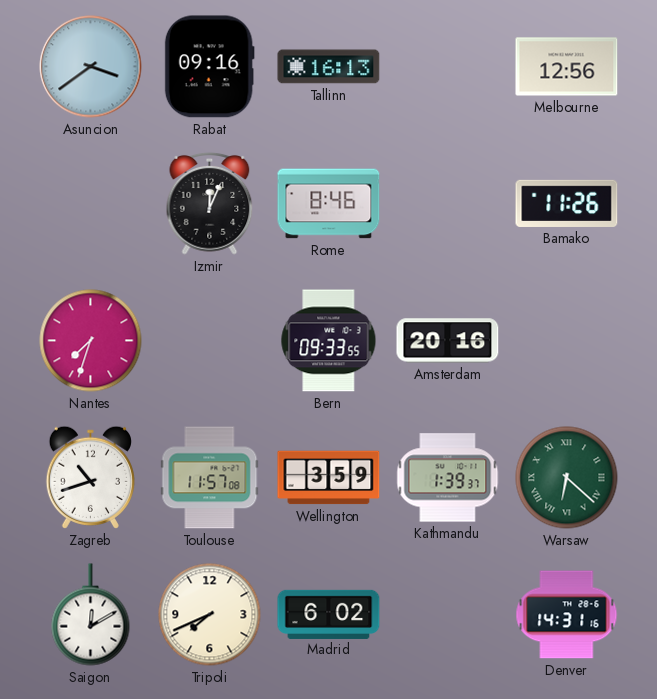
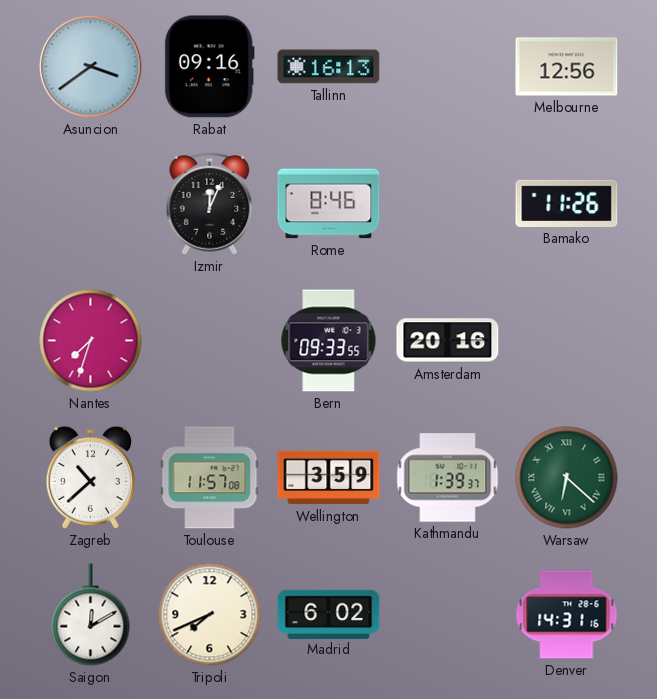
Zagreb: 10:42 -> 10:38 (90, 477)
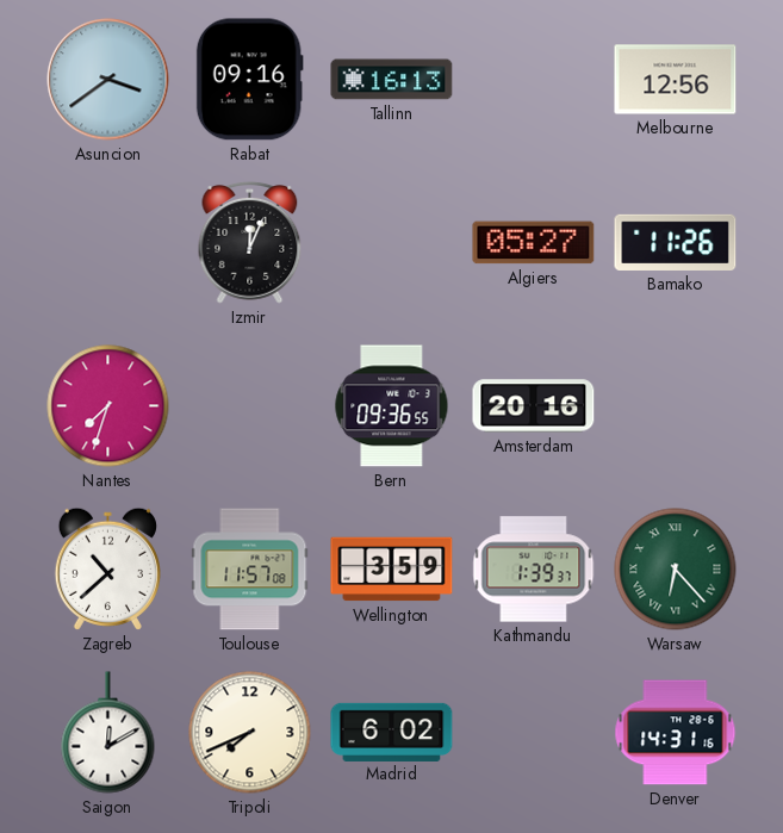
Rome: 8:46 -> none (329, 204)
Algiers: none -> 05:27 (534, 243)
Bern: 09:33 -> 09:36 (392, 406)
Warsaw: 6:22 -> 6:23 (676, 570)
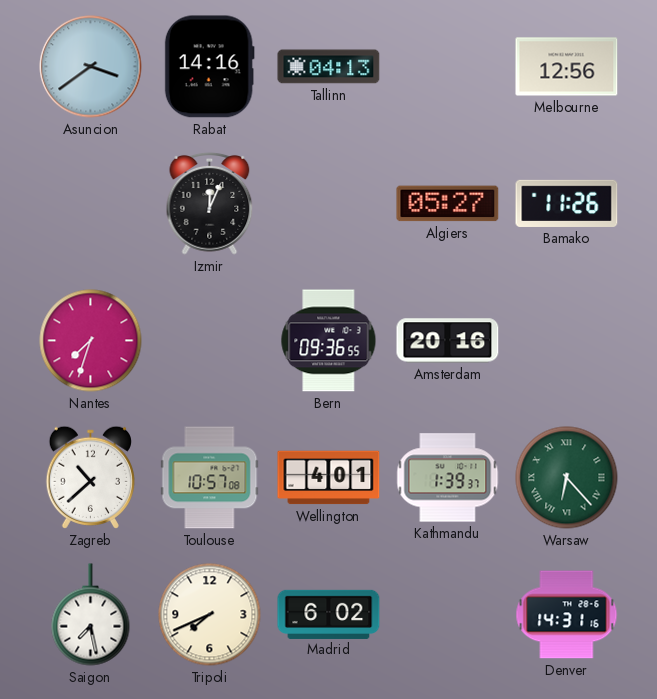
Rabat: 09:16 -> 14:16 (209, 67)
Tallinn: 16:13 -> 04:13 (329, 67)
Toulouse: 11:57 -> 10:57 (210, 478)
Wellington: 3:59 -> 4:01 (329, 478)
Saigon: 12:10 -> 7:28 (91, 615)
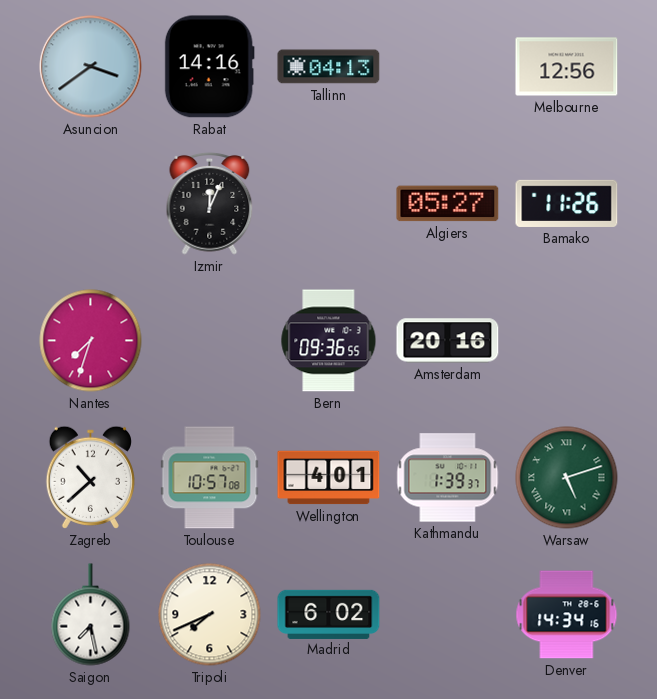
Warsaw: 6:23 -> 5:12 (567, 478)
Denver: 14:31 -> 14:34 (567, 615)
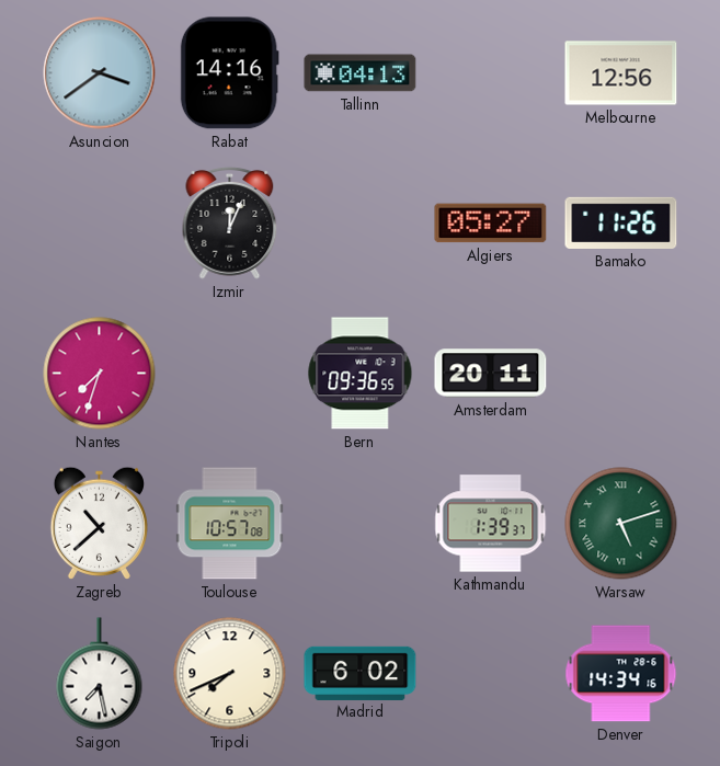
Amsterdam: 20:16 -> 20:11 (491, 374)
Wellington: 4:01 -> none (329, 478)
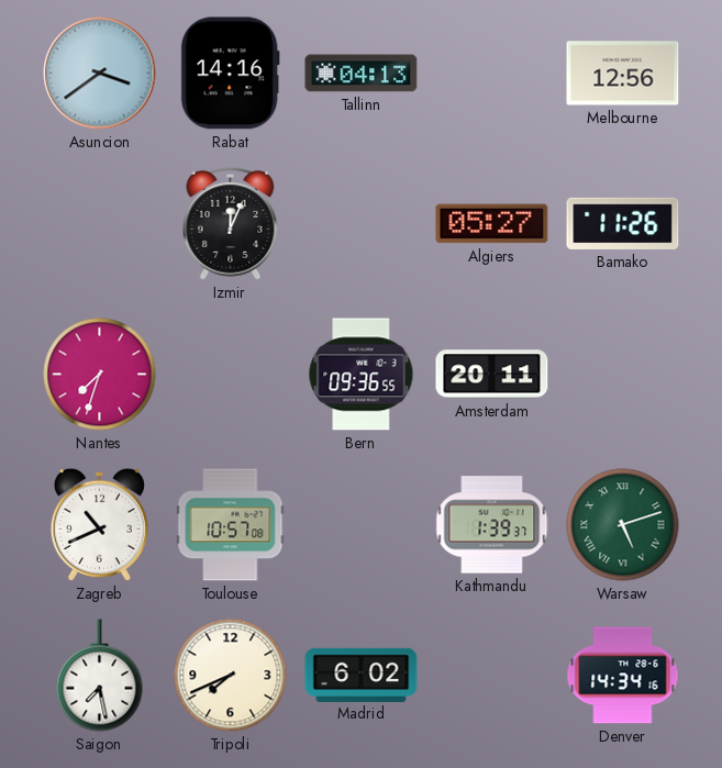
Zagreb: 10:38 -> 10:41 (99, 524)
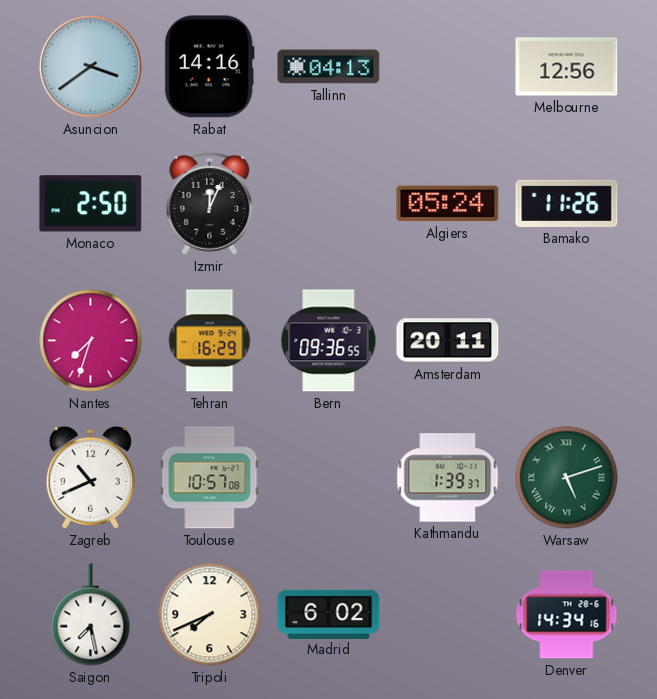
Monaco: none -> 2:50 (91, 204)
Algiers: 05:27 -> 05:24 (448, 204)
Tehran: none -> 16:29 (210, 341)
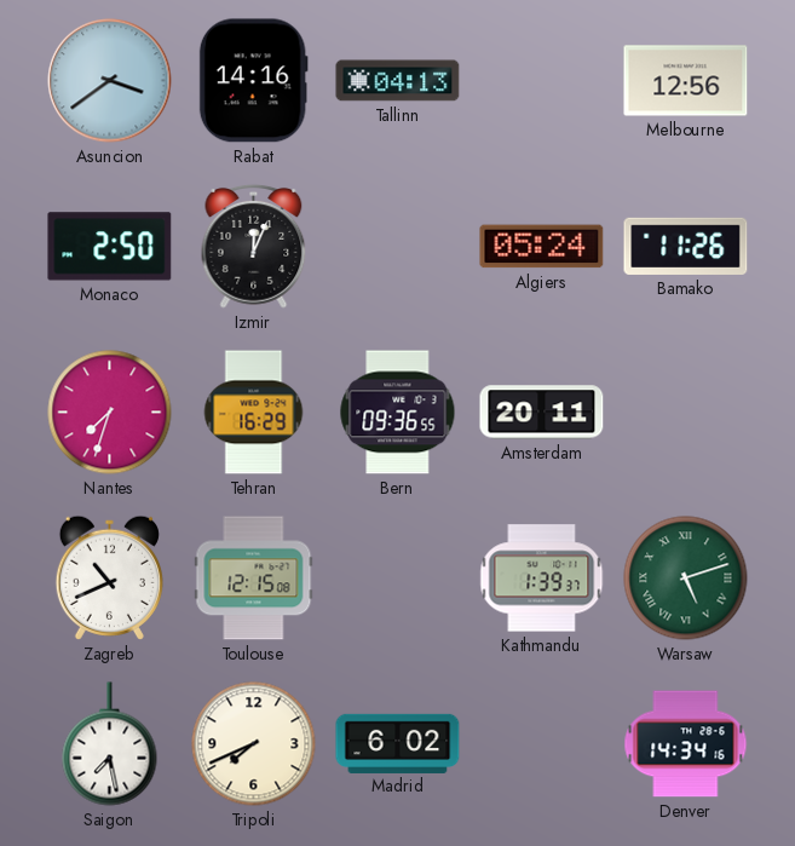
Toulouse: 10:57 -> 12:15 (254, 579)
